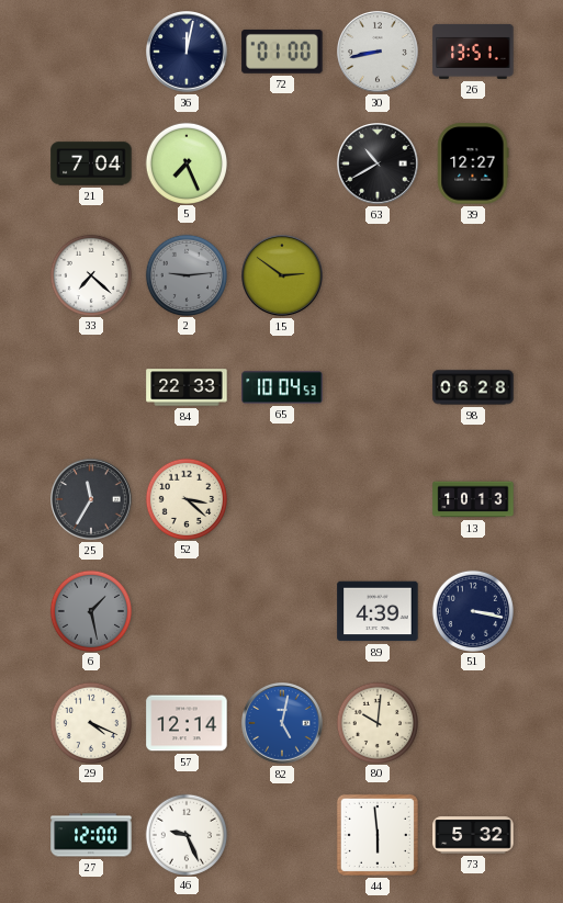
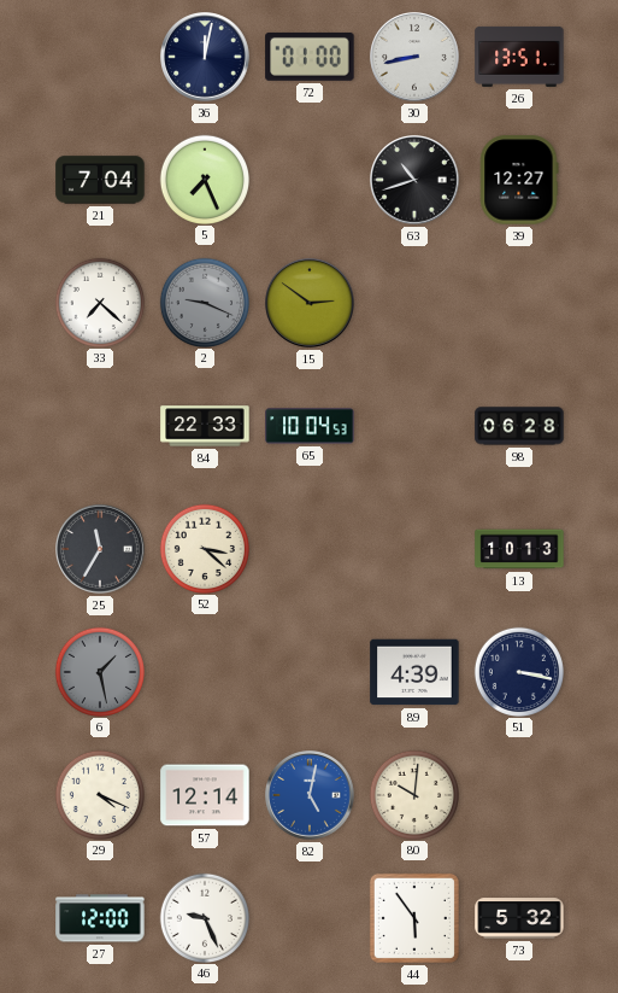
63: 10:40 -> 10:42 (416, 181)
2: 9:14 -> 9:19 (204, 302)
44: 5:59 -> 5:54 (414, 918)
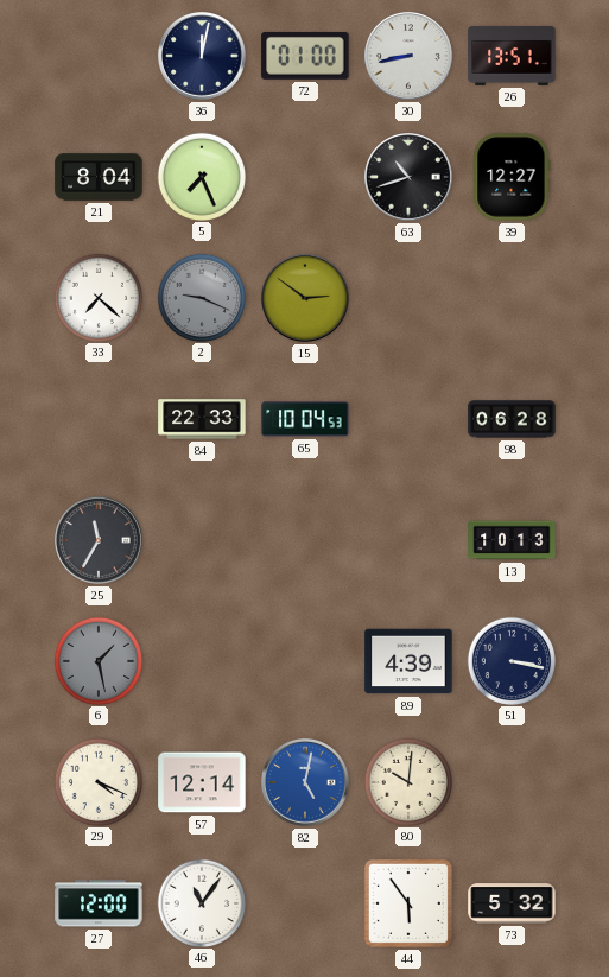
21: 7:04 -> 8:04 (99, 177)
52: 3:22 -> none (204, 548)
46: 9:26 -> 11:06 (201, 902)
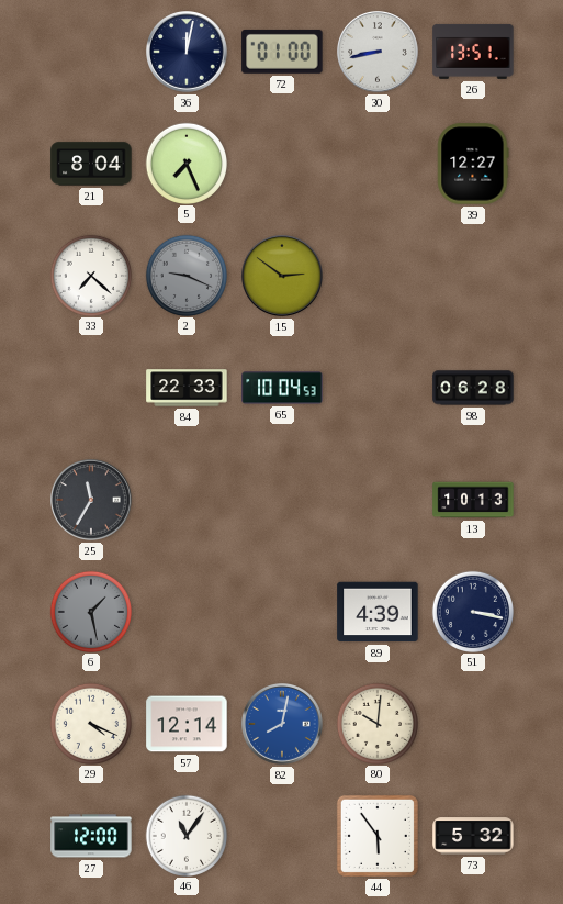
63: 10:42 -> none (410, 178)
82: 5:02 -> 8:02 (283, 725)
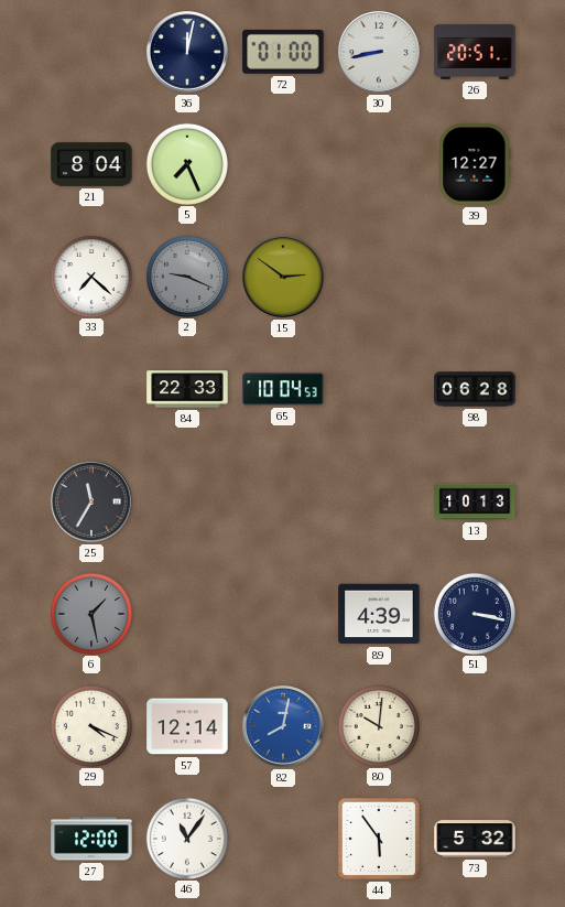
26: 13:51 -> 20:51 (475, 52)
